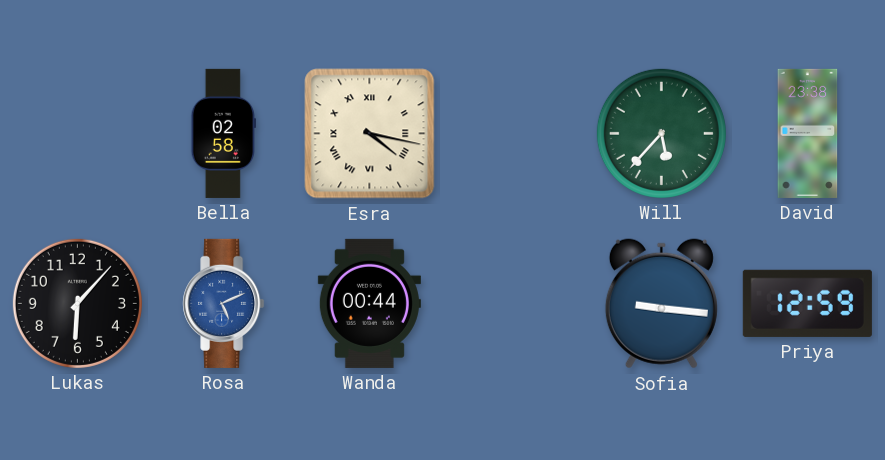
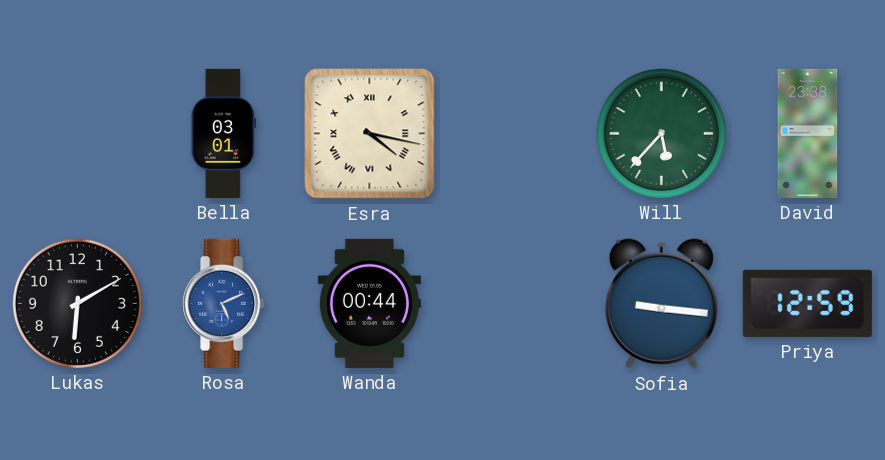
Bella: 02:58 -> 03:01 (223, 133)
Lukas: 6:07 -> 6:10 (77, 303)
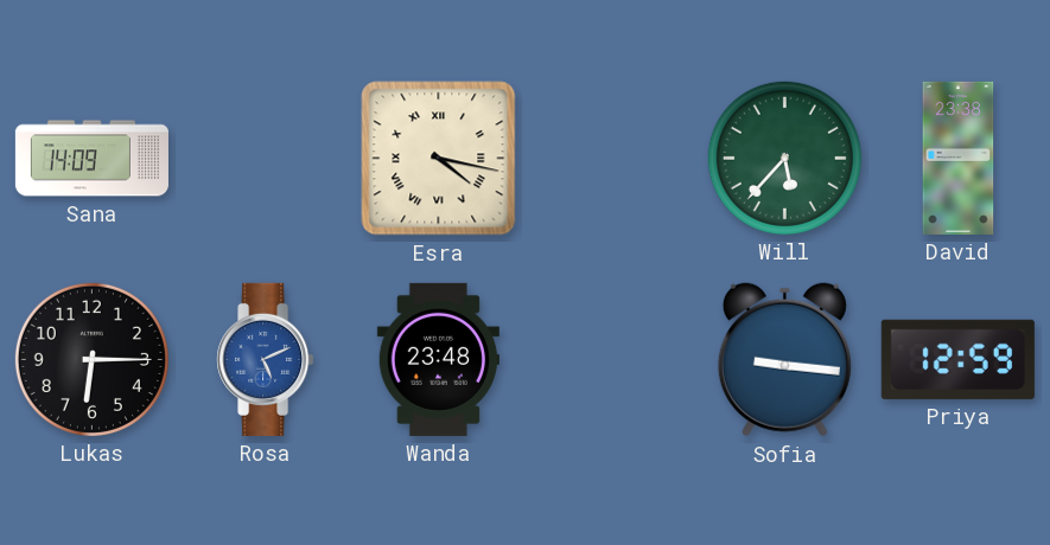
Sana: none -> 14:09 (91, 159)
Bella: 03:01 -> none (223, 133)
Lukas: 6:10 -> 6:15 (91, 359)
Wanda: 00:44 -> 23:48 (438, 359)
